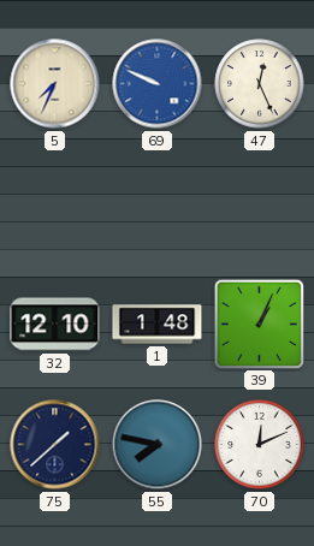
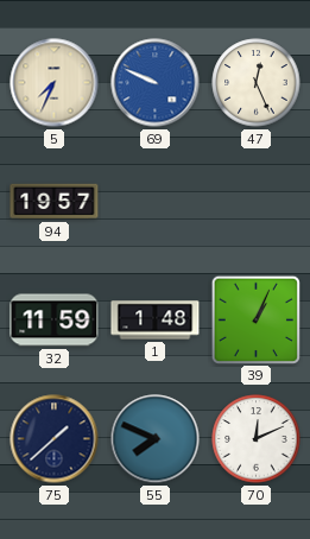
94: none -> 19:57 (55, 202)
32: 12:10 -> 11:59 (55, 321)
55: 7:47 -> 7:49 (156, 439)
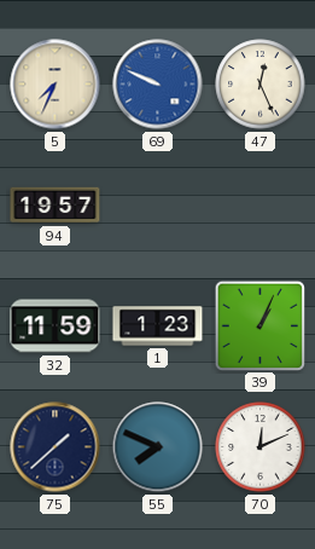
1: 1:48 -> 1:23 (158, 326)
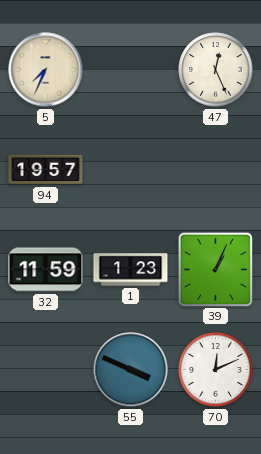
69: 9:49 -> none (158, 85)
75: 1:38 -> none (56, 447)
55: 7:49 -> 3:49 (131, 370)
